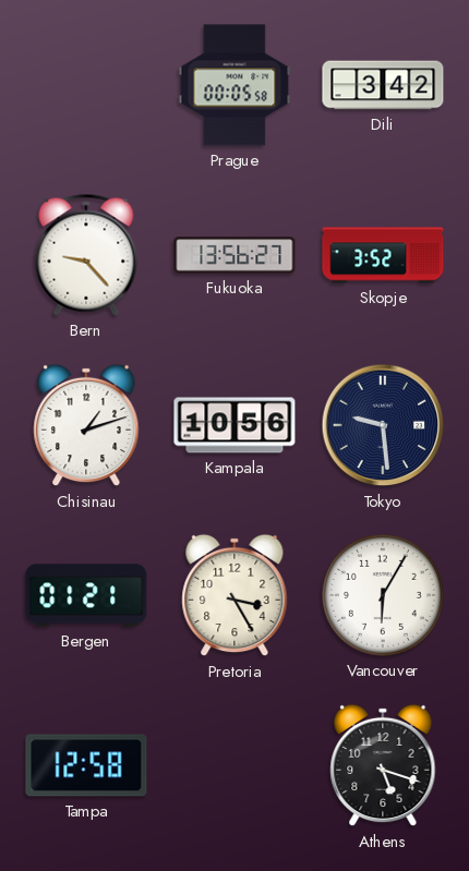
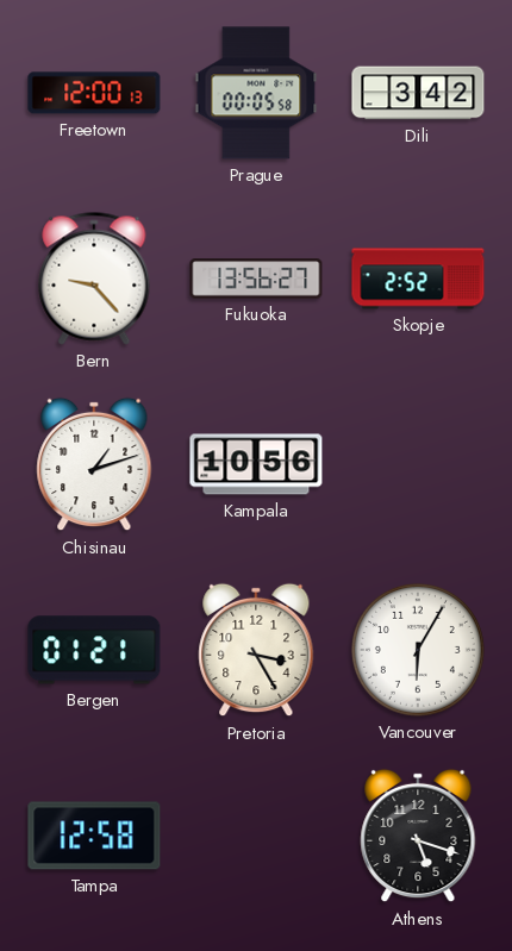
Freetown: none -> 12:00 (94, 93)
Skopje: 3:52 -> 2:52 (418, 279)
Tokyo: 9:29 -> none (383, 425)
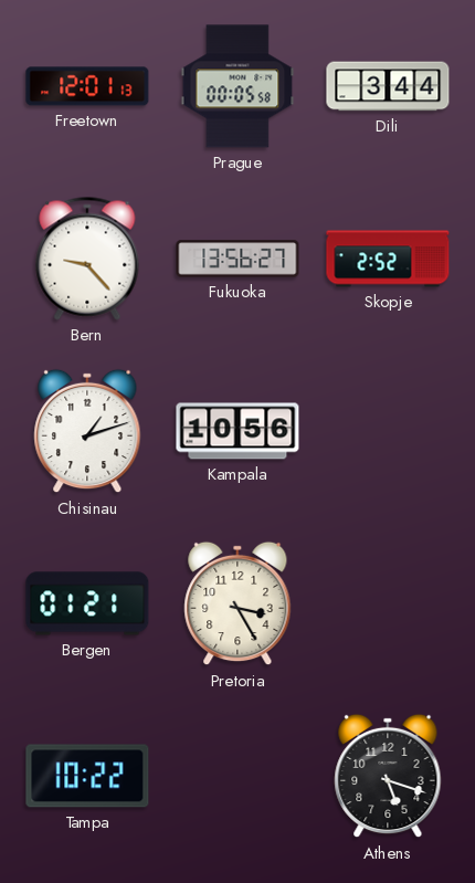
Freetown: 12:00 -> 12:01 (87, 86)
Dili: 3:42 -> 3:44 (388, 86)
Vancouver: 6:05 -> none (418, 650)
Tampa: 12:58 -> 10:22 (87, 776)
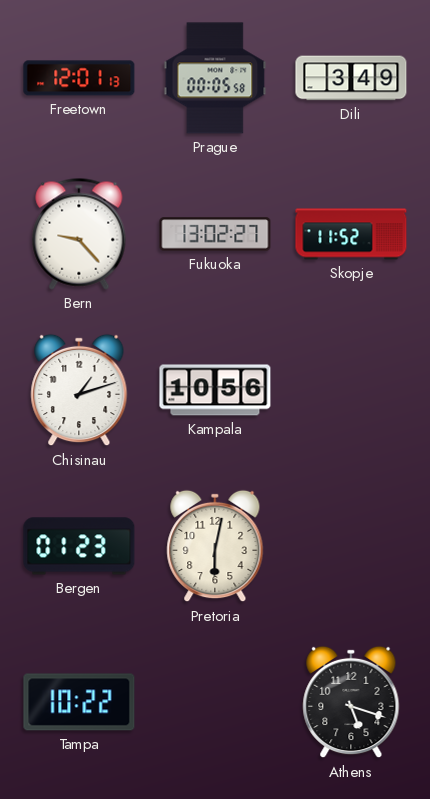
Dili: 3:44 -> 3:49 (351, 78)
Fukuoka: 13:56 -> 13:02 (215, 234)
Skopje: 2:52 -> 11:52 (351, 234)
Bergen: 01:21 -> 01:23 (79, 546)
Pretoria: 3:25 -> 6:02 (215, 546)
